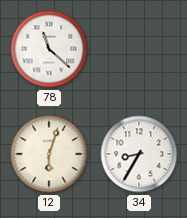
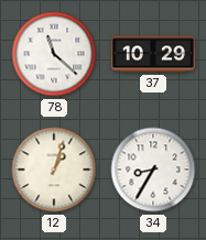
37: none -> 10:29 (153, 54)
12: 6:03 -> 1:03 (54, 170)
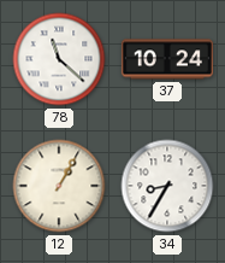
37: 10:29 -> 10:24 (167, 59)
12: 1:03 -> 1:05 (59, 186)
